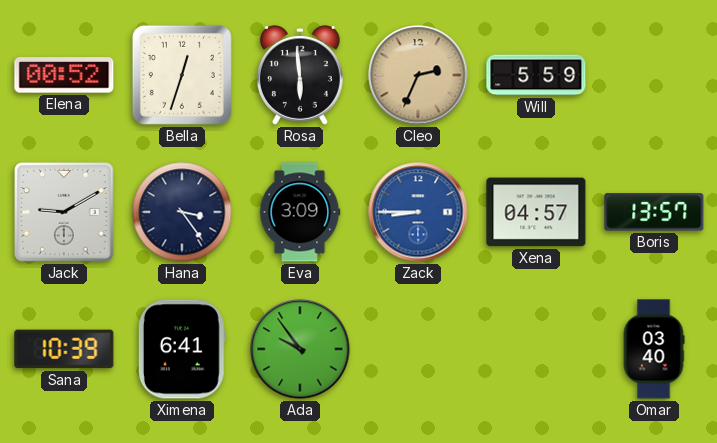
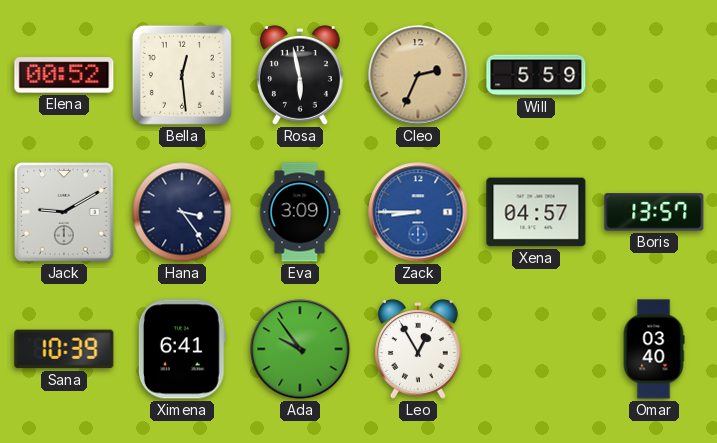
Bella: 12:33 -> 12:29 (182, 75)
Rosa: 5:59 -> 5:58 (300, 75)
Leo: none -> 12:55 (418, 349)
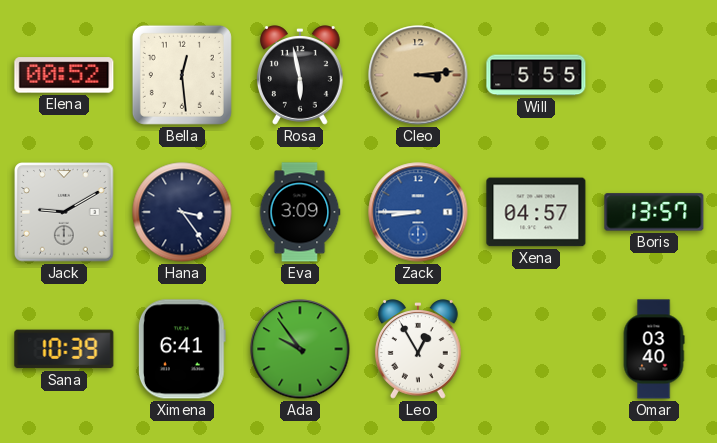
Cleo: 2:34 -> 3:14 (418, 75)
Will: 5:59 -> 5:55 (536, 75)
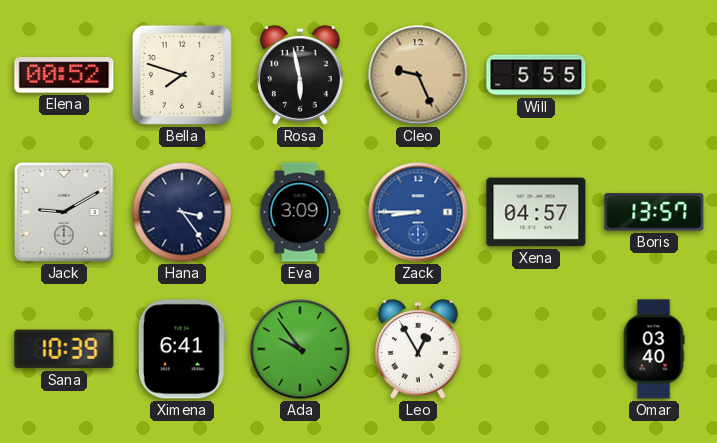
Bella: 12:29 -> 7:48 (182, 75)
Cleo: 3:14 -> 9:26 (418, 75)
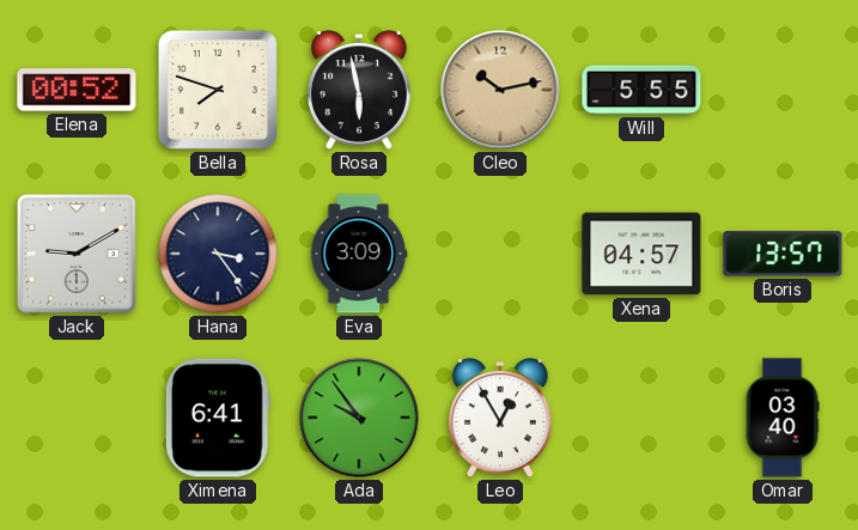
Cleo: 9:26 -> 10:13 (500, 90)
Zack: 8:45 -> none (418, 212)
Sana: 10:39 -> none (64, 349)
